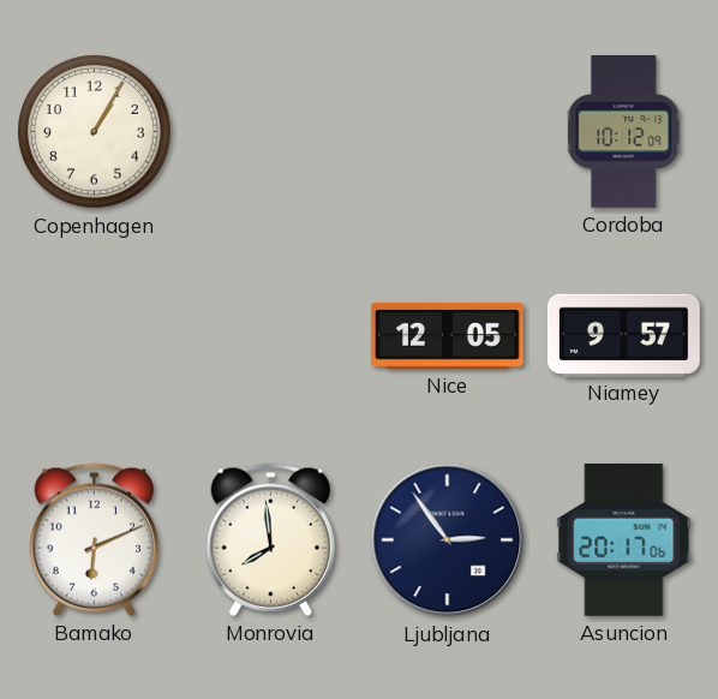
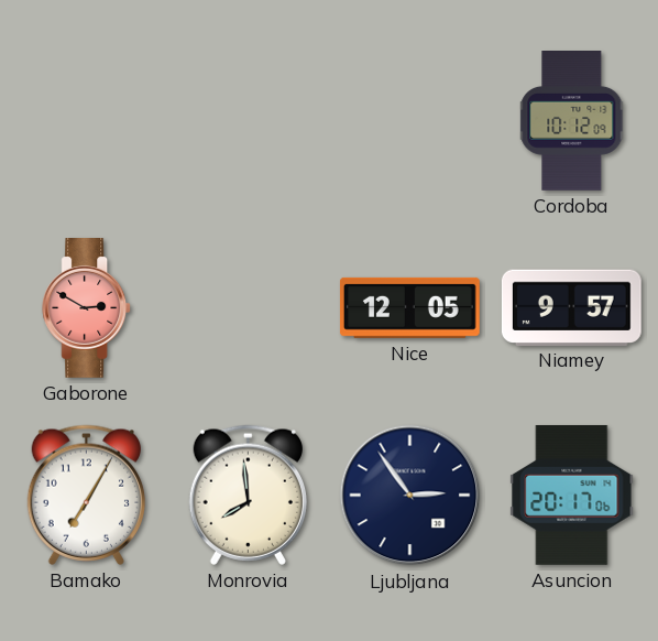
Copenhagen: 1:05 -> none (95, 132)
Gaborone: none -> 2:50 (87, 308)
Bamako: 6:11 -> 7:05 (86, 495)
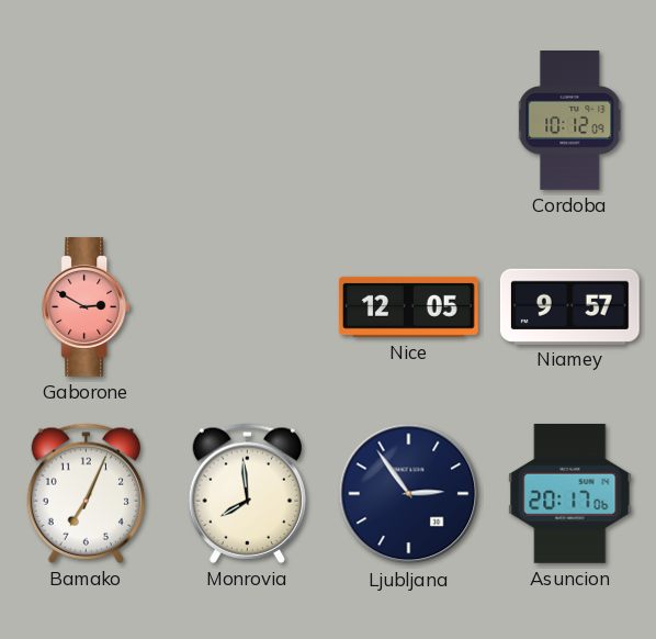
Bamako: 7:05 -> 7:04 (86, 493)
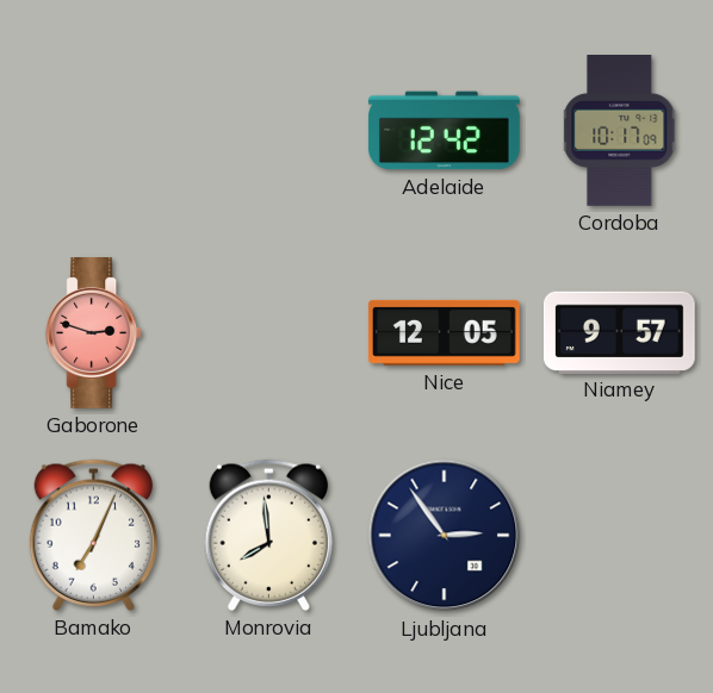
Adelaide: none -> 12:42 (445, 131)
Cordoba: 10:12 -> 10:17 (620, 131)
Gaborone: 2:50 -> 2:48 (94, 333)
Asuncion: 20:17 -> none (570, 493)
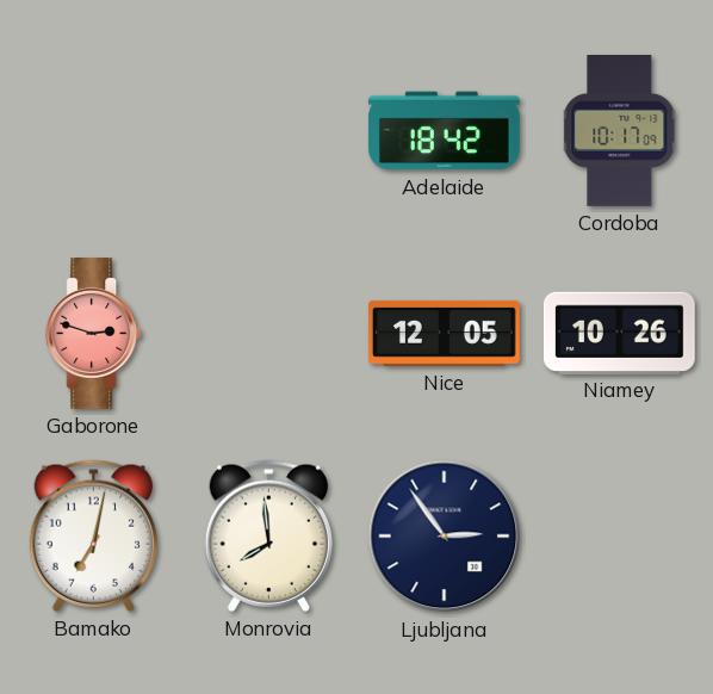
Adelaide: 12:42 -> 18:42 (445, 131)
Niamey: 9:57 -> 10:26 (619, 333)
Bamako: 7:04 -> 7:02 (93, 535)
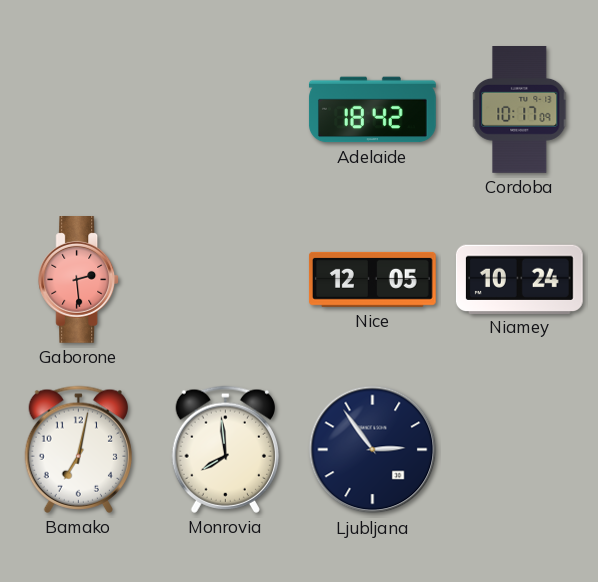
Gaborone: 2:48 -> 2:29 (79, 280)
Niamey: 10:26 -> 10:24 (519, 279)
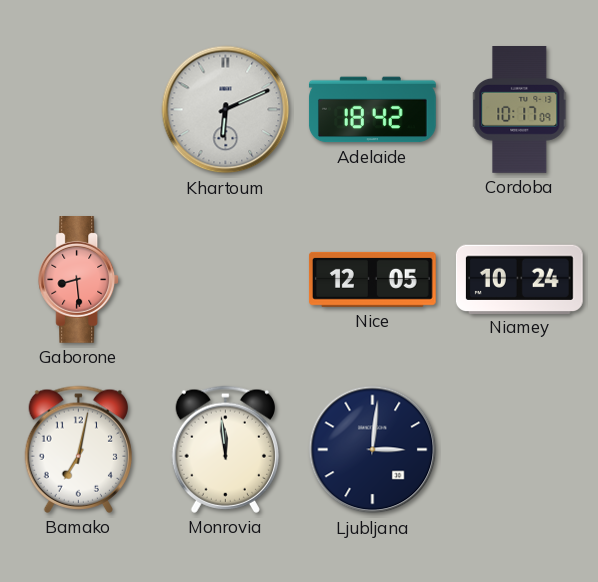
Khartoum: none -> 6:11 (226, 110)
Gaborone: 2:29 -> 8:29 (79, 280)
Monrovia: 7:59 -> 11:59 (225, 449)
Ljubljana: 2:54 -> 3:01 (373, 450)
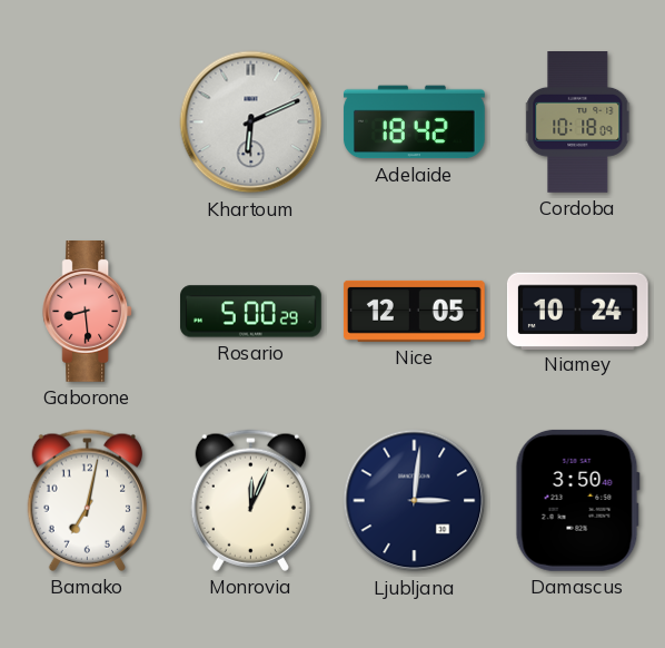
Cordoba: 10:17 -> 10:18 (578, 122)
Rosario: none -> 5:00 (251, 312)
Monrovia: 11:59 -> 12:04 (250, 500)
Damascus: none -> 3:50 (577, 500)
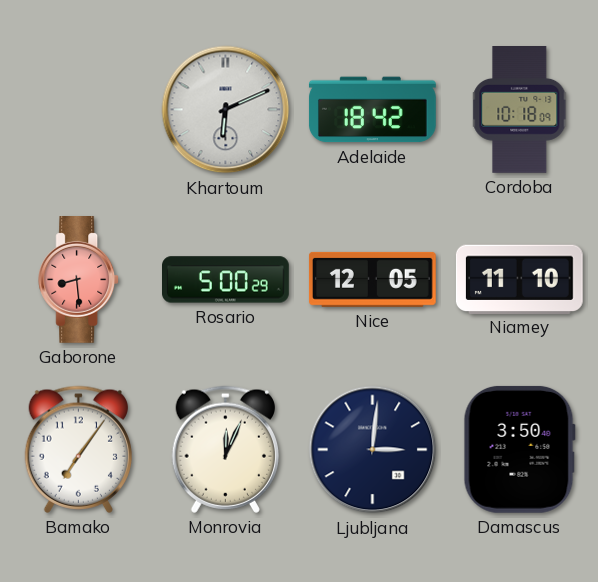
Niamey: 10:24 -> 11:10 (519, 279)
Bamako: 7:02 -> 7:06 (78, 449)
